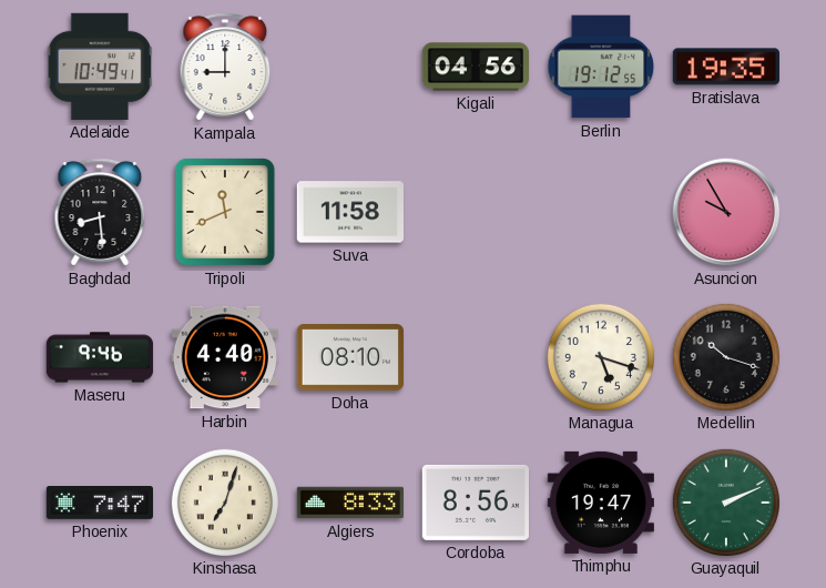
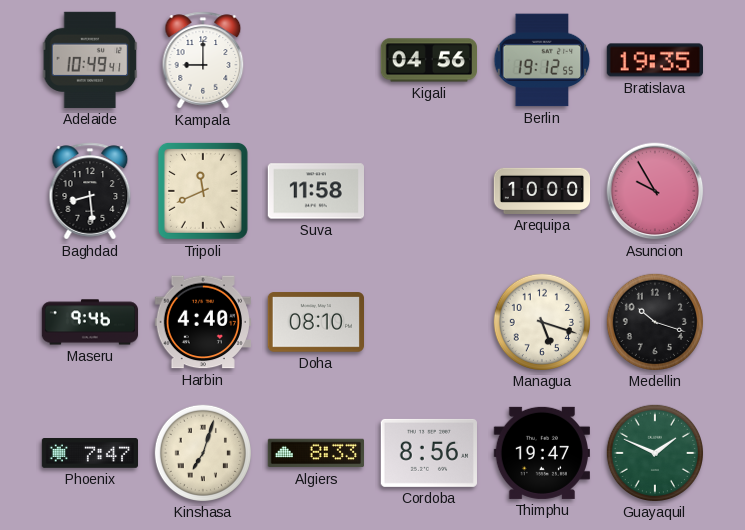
Arequipa: none -> 10:00 (542, 191)
Guayaquil: 2:11 -> 1:49 (654, 452)
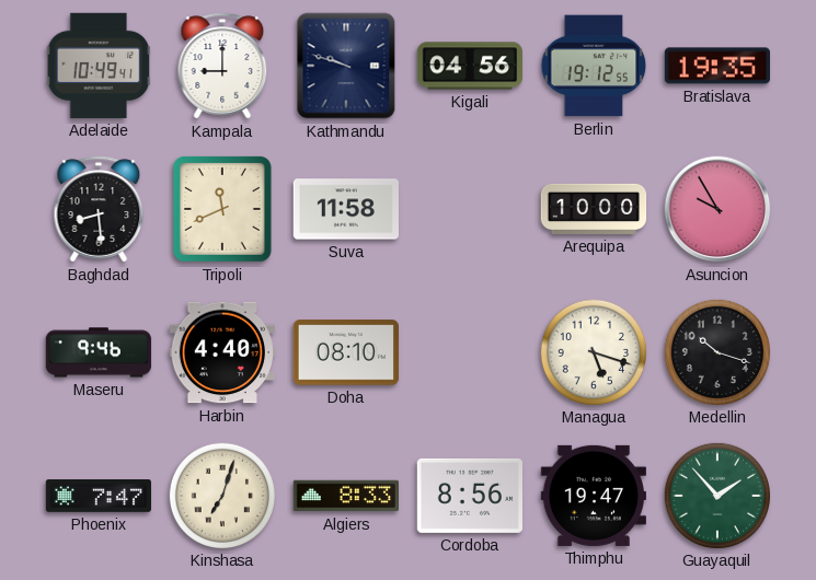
Kathmandu: none -> 9:48 (346, 66)
Guayaquil: 1:49 -> 1:53 (716, 495)
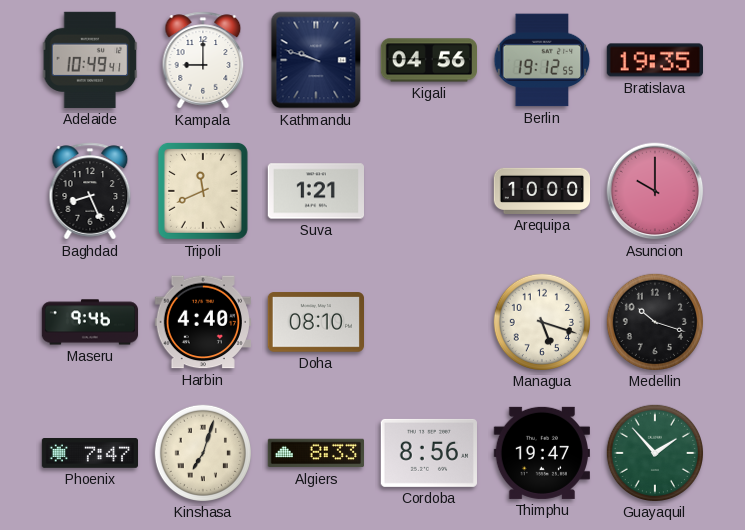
Baghdad: 8:29 -> 8:26 (90, 191)
Suva: 11:58 -> 1:21 (315, 191)
Asuncion: 9:55 -> 10:00 (655, 191)
